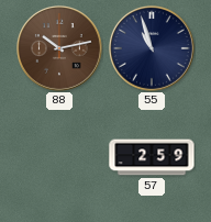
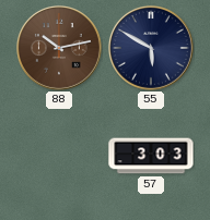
55: 10:57 -> 5:50 (151, 48)
57: 2:59 -> 3:03 (151, 156)
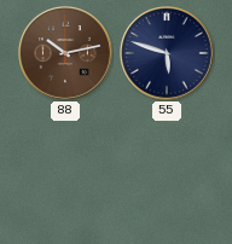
55: 5:50 -> 5:48 (167, 53)
57: 3:03 -> none (151, 156)
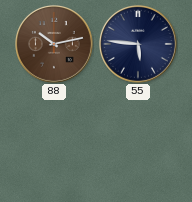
55: 5:48 -> 5:46 (138, 44)
